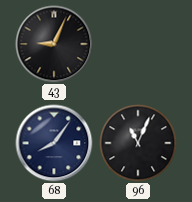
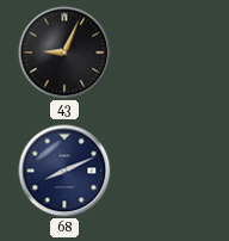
68: 8:06 -> 8:11 (64, 171)
96: 11:04 -> none (138, 143)
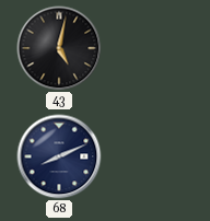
43: 9:04 -> 5:02 (59, 48)
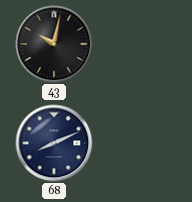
43: 5:02 -> 10:02 (54, 44)
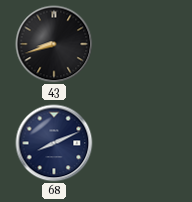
43: 10:02 -> 8:42 (54, 44)
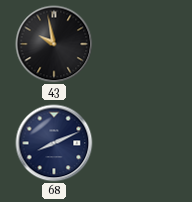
43: 8:42 -> 9:58 (54, 44)
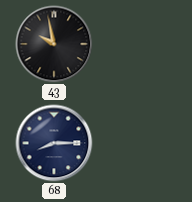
68: 8:11 -> 8:15 (54, 143)
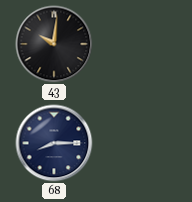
43: 9:58 -> 10:01 (54, 44)
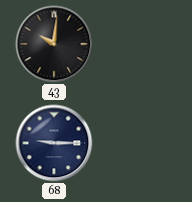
68: 8:15 -> 9:15 (54, 143)
